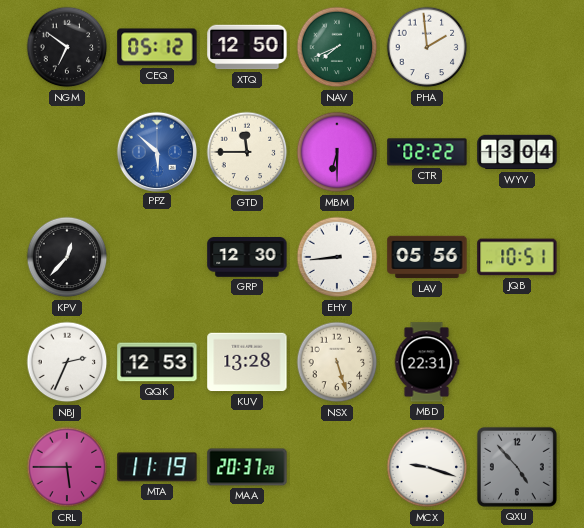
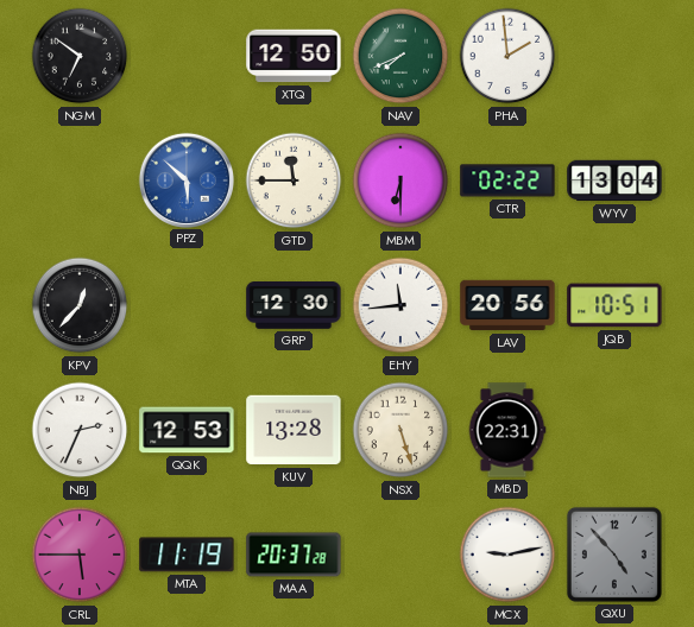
CEQ: 05:12 -> none (157, 47)
EHY: 8:44 -> 11:44 (400, 305)
LAV: 05:56 -> 20:56 (507, 305)
MCX: 9:18 -> 9:13 (507, 555)
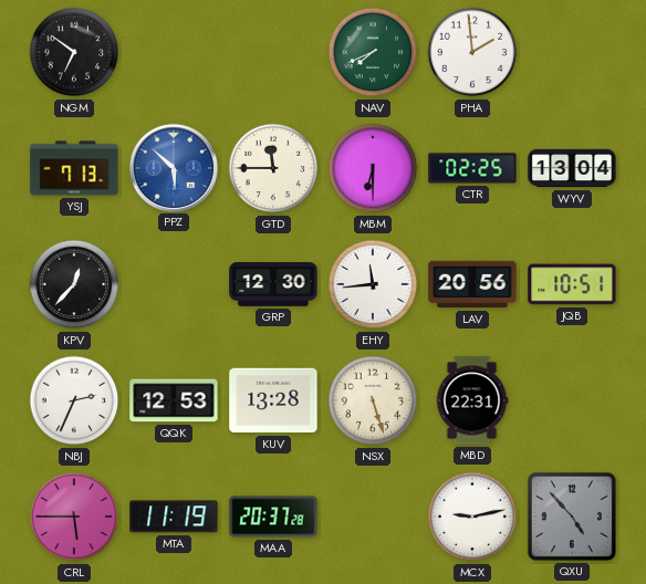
XTQ: 12:50 -> none (294, 56)
YSJ: none -> 7:13 (74, 168)
CTR: 02:22 -> 02:25 (472, 168)
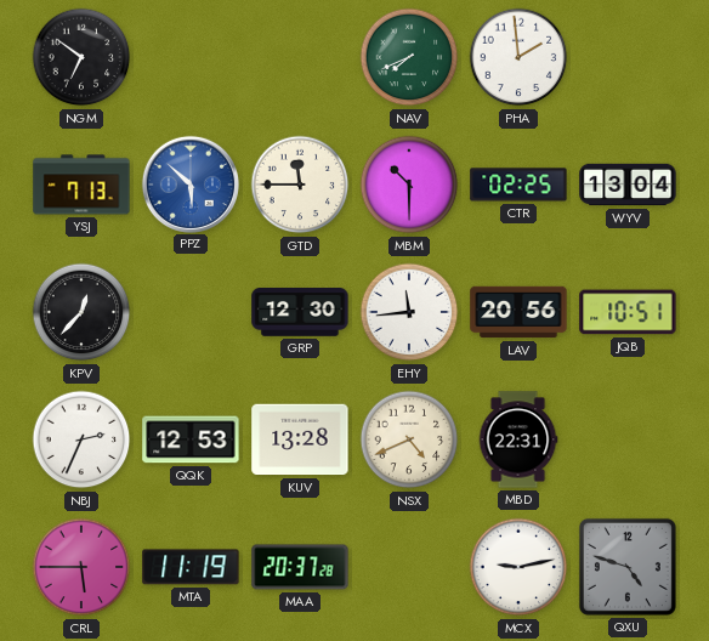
MBM: 6:30 -> 10:30 (409, 185)
NSX: 5:27 -> 4:41 (409, 439)
QXU: 4:53 -> 4:48 (628, 567)
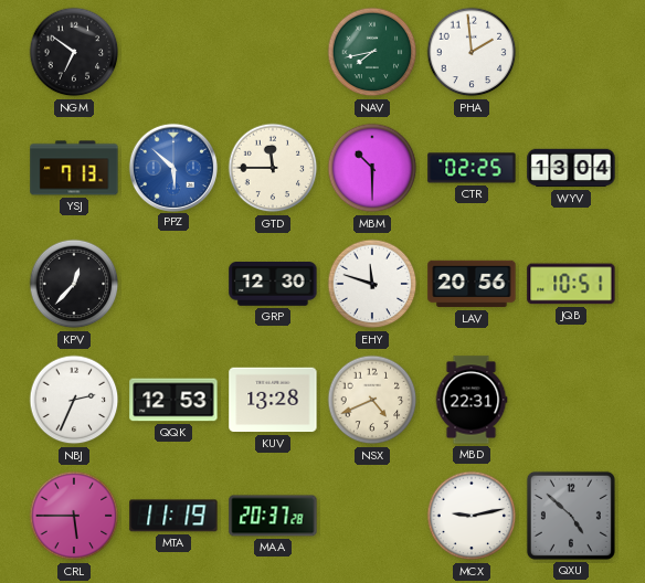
NAV: 7:41 -> 7:43 (372, 52)
EHY: 11:44 -> 11:48 (372, 284)
QXU: 4:48 -> 4:52 (571, 516)
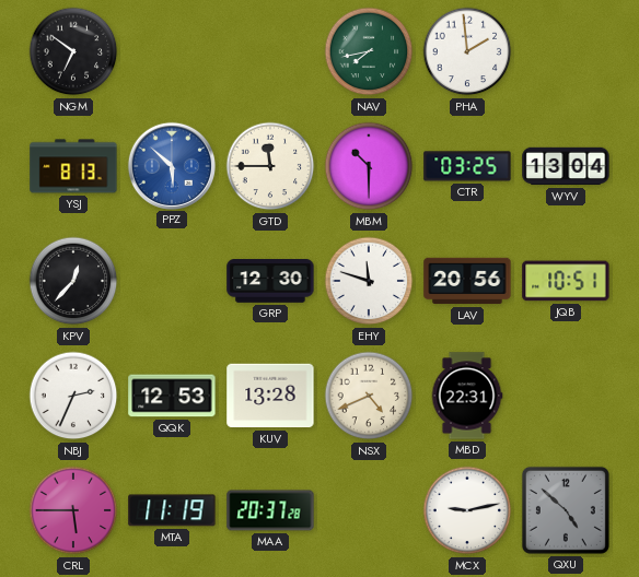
YSJ: 7:13 -> 8:13 (73, 166)
CTR: 02:25 -> 03:25 (467, 166)
